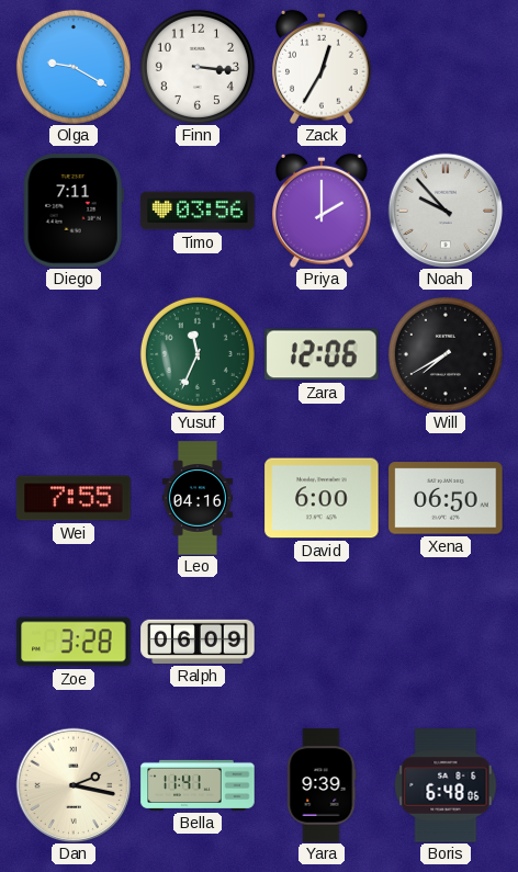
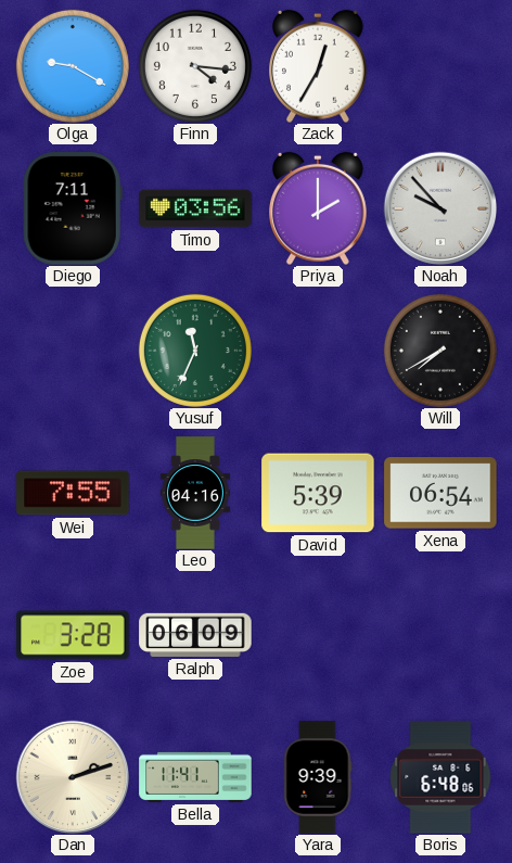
Finn: 3:16 -> 4:16 (195, 66)
Zara: 12:06 -> none (322, 354)
David: 6:00 -> 5:39 (318, 493)
Xena: 06:50 -> 06:54 (440, 493)
Dan: 2:17 -> 2:12 (73, 777)
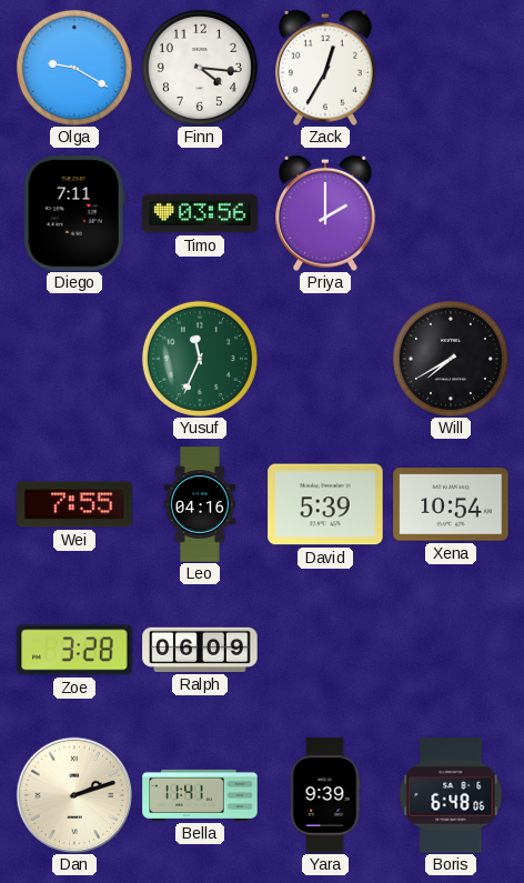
Noah: 9:53 -> none (440, 208)
Xena: 06:54 -> 10:54 (451, 504)
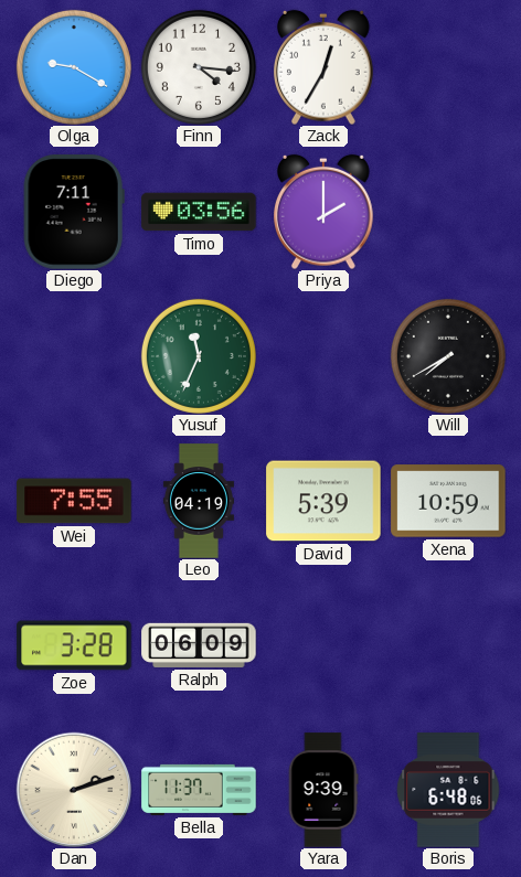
Leo: 04:16 -> 04:19 (199, 501)
Xena: 10:54 -> 10:59 (448, 501)
Bella: 11:41 -> 11:37 (199, 790)
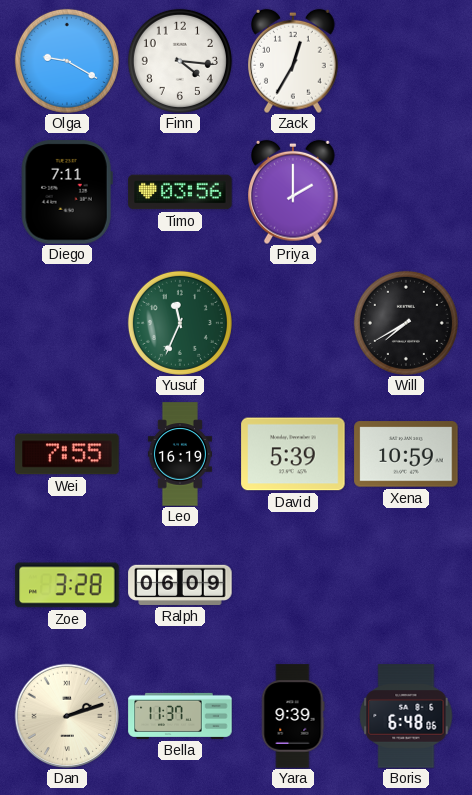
Leo: 04:19 -> 16:19 (180, 454)
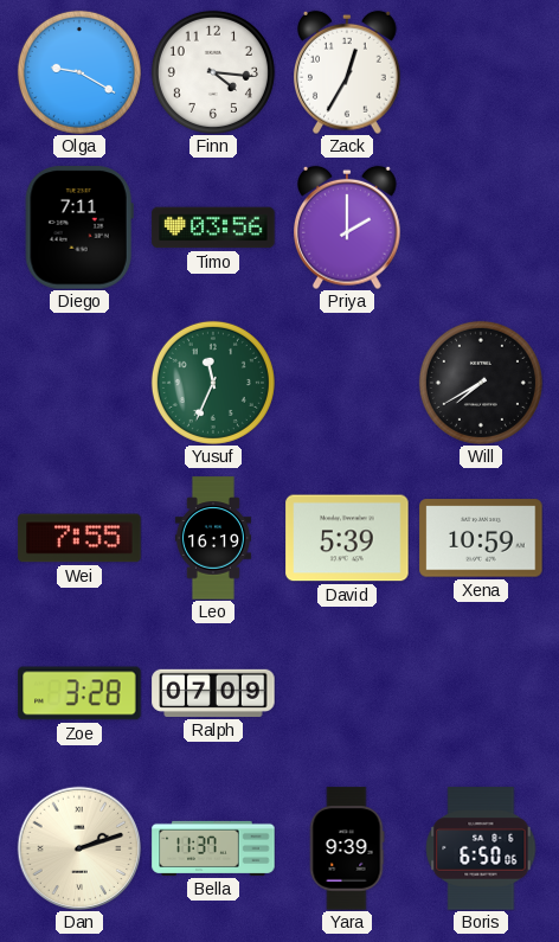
Ralph: 06:09 -> 07:09 (213, 693)
Boris: 6:48 -> 6:50 (481, 848)
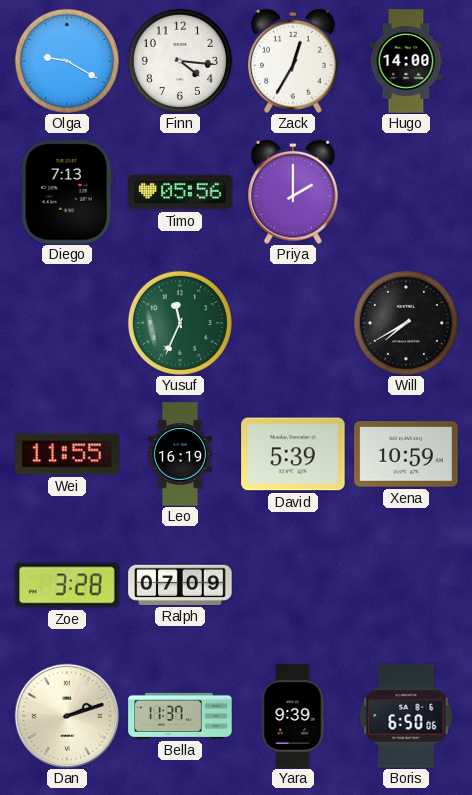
Hugo: none -> 14:00 (406, 61)
Diego: 7:11 -> 7:13 (67, 192)
Timo: 03:56 -> 05:56 (180, 192)
Wei: 7:55 -> 11:55 (67, 454)
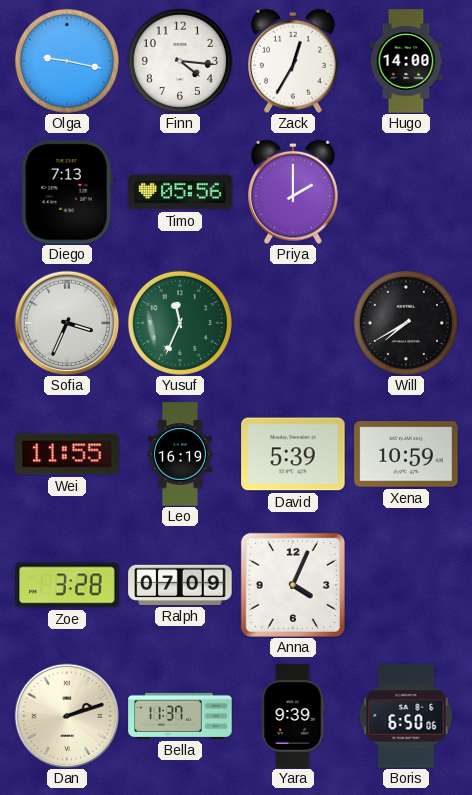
Olga: 9:20 -> 9:17 (67, 61)
Sofia: none -> 3:34 (67, 323)
Anna: none -> 4:04 (293, 585)
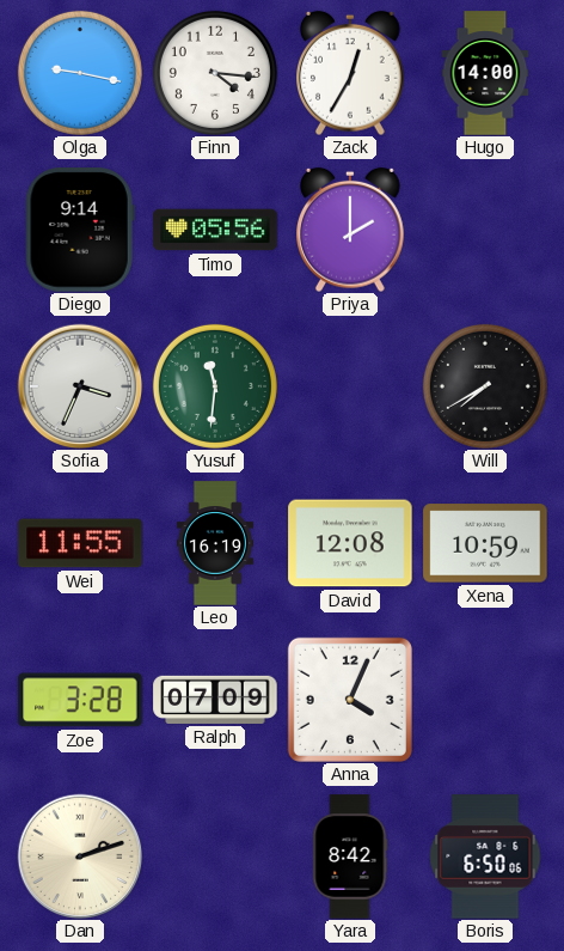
Diego: 7:13 -> 9:14 (80, 230)
Yusuf: 11:34 -> 11:31 (215, 386)
David: 5:39 -> 12:08 (350, 543)
Bella: 11:37 -> none (180, 716)
Yara: 9:39 -> 8:42 (350, 856)
